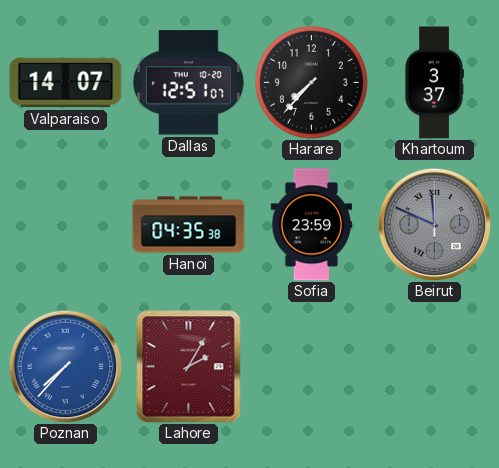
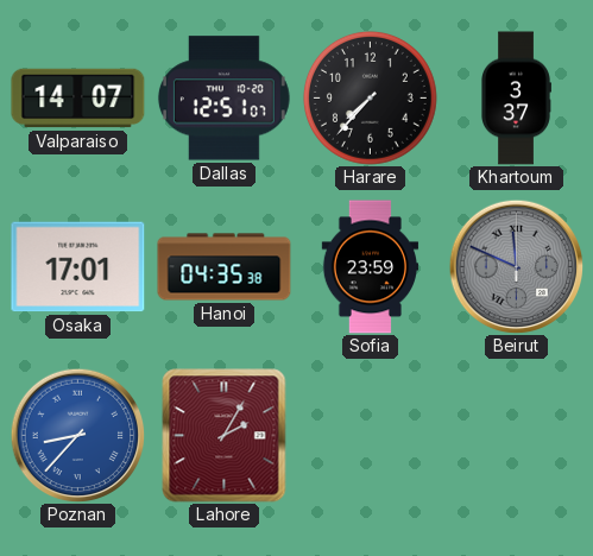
Osaka: none -> 17:01 (78, 267)
Poznan: 7:37 -> 8:37 (77, 435)
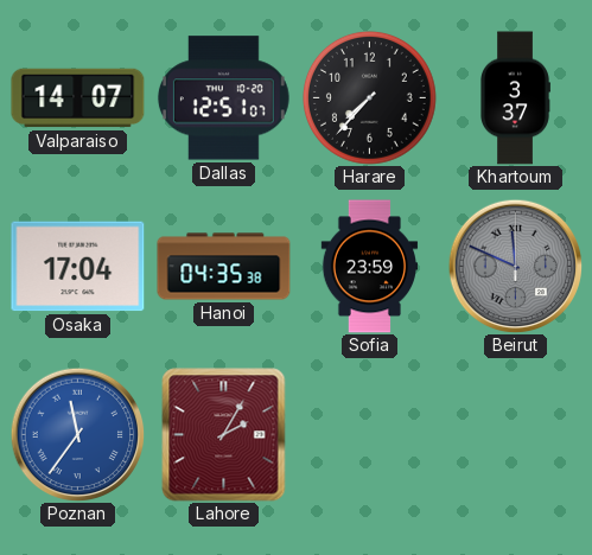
Osaka: 17:01 -> 17:04 (78, 267)
Poznan: 8:37 -> 11:36 (77, 434)
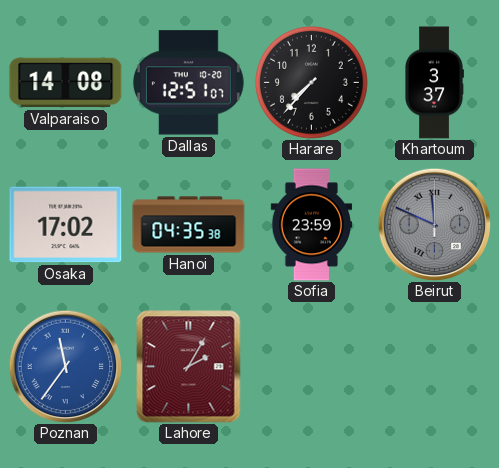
Valparaiso: 14:07 -> 14:08 (66, 83)
Osaka: 17:04 -> 17:02 (66, 225)
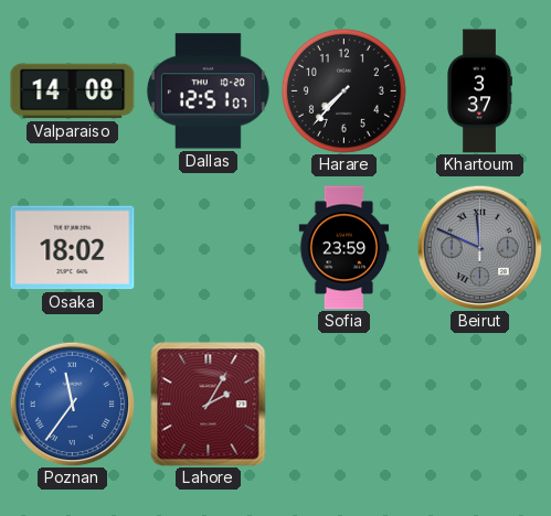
Osaka: 17:02 -> 18:02 (73, 248)
Hanoi: 04:35 -> none (189, 225)
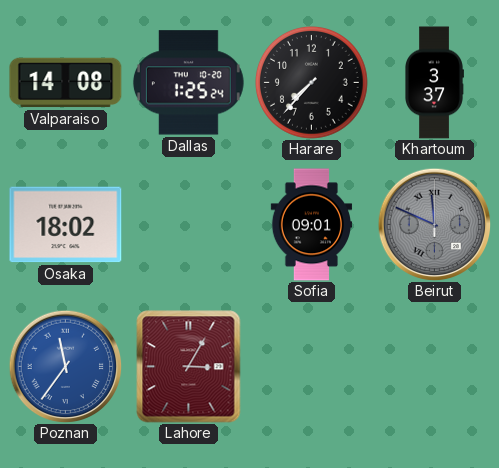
Dallas: 12:51 -> 1:25 (188, 83)
Sofia: 23:59 -> 09:01 (312, 225)
Lahore: 2:05 -> 3:05 (189, 367)
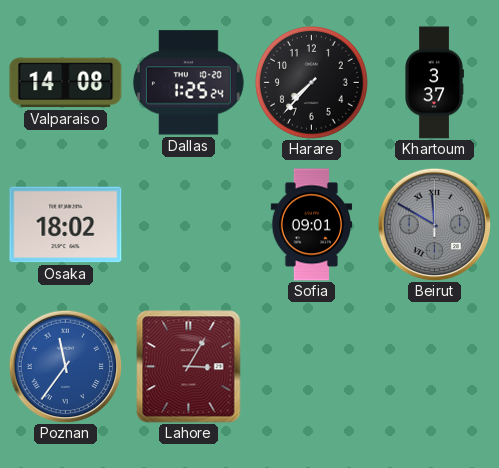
Beirut: 11:49 -> 11:50 (434, 224)
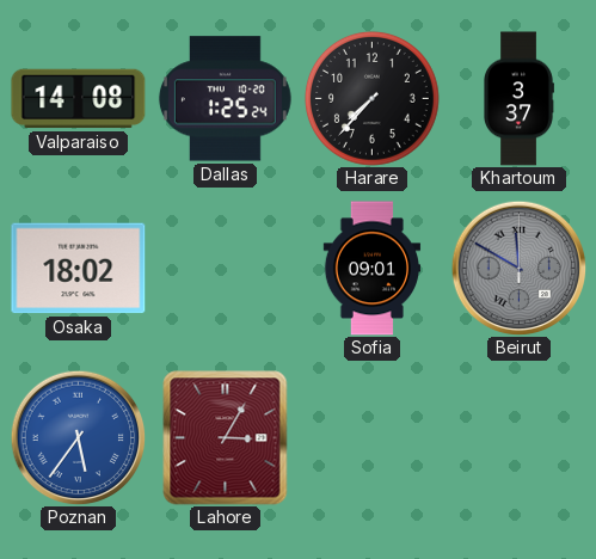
Poznan: 11:36 -> 5:36 (78, 437)
